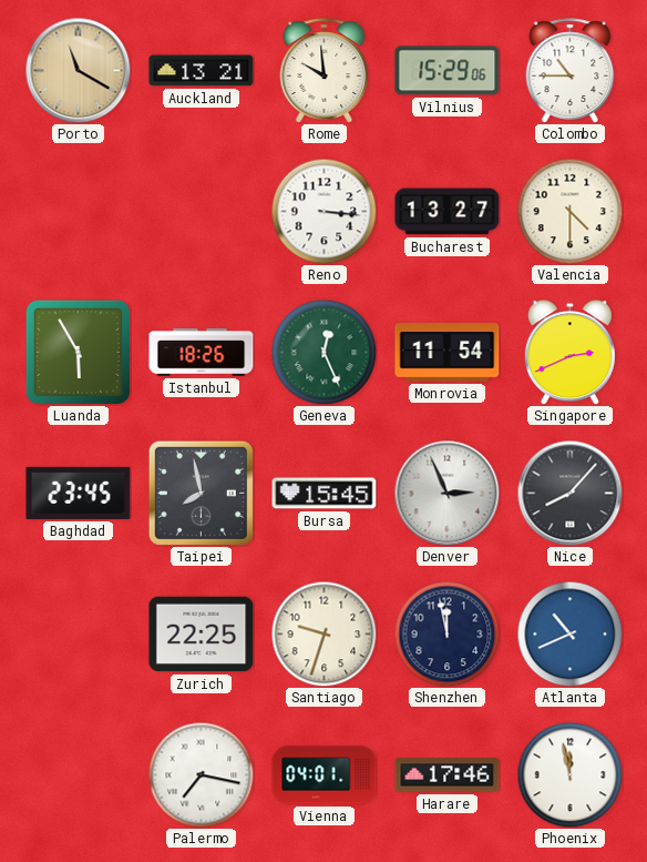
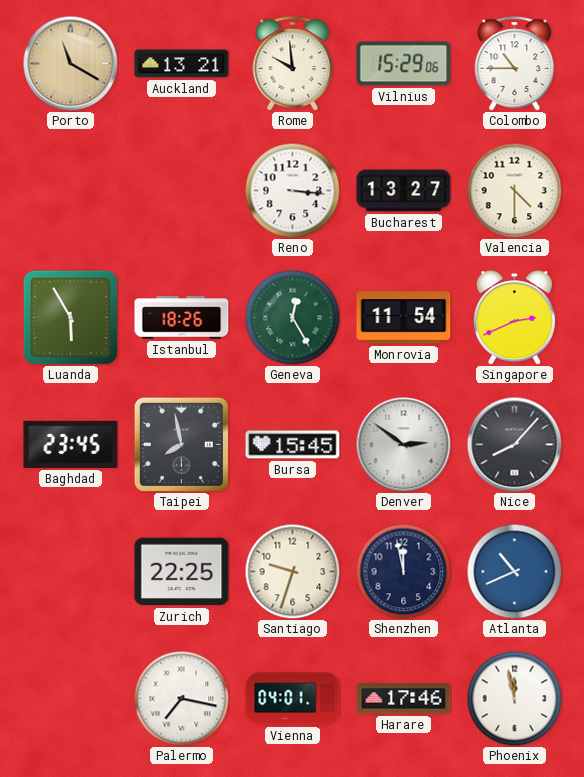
Geneva: 12:26 -> 12:25 (292, 317)
Denver: 2:56 -> 2:51 (403, 444)
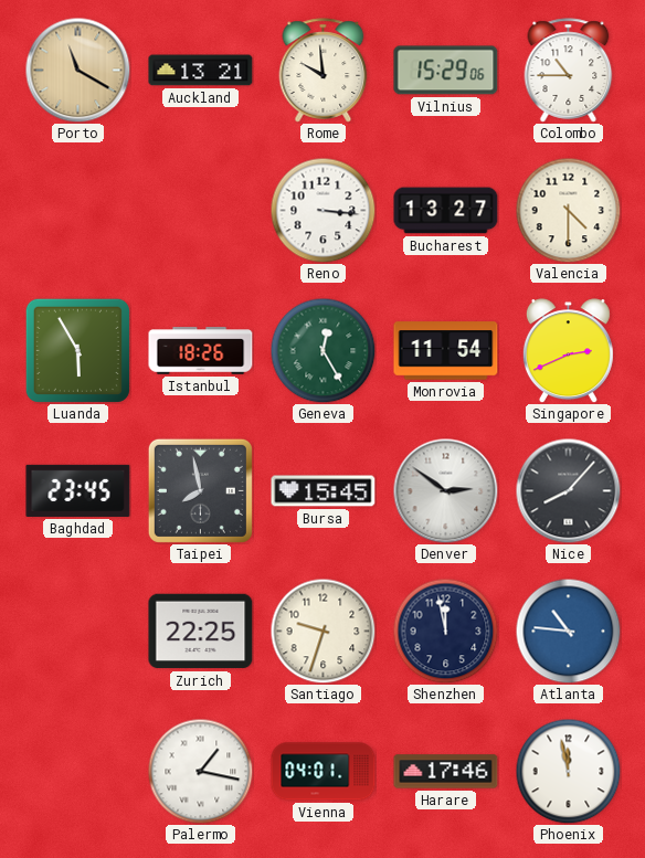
Atlanta: 10:41 -> 10:46 (568, 631)
Palermo: 7:17 -> 1:17 (200, 771)
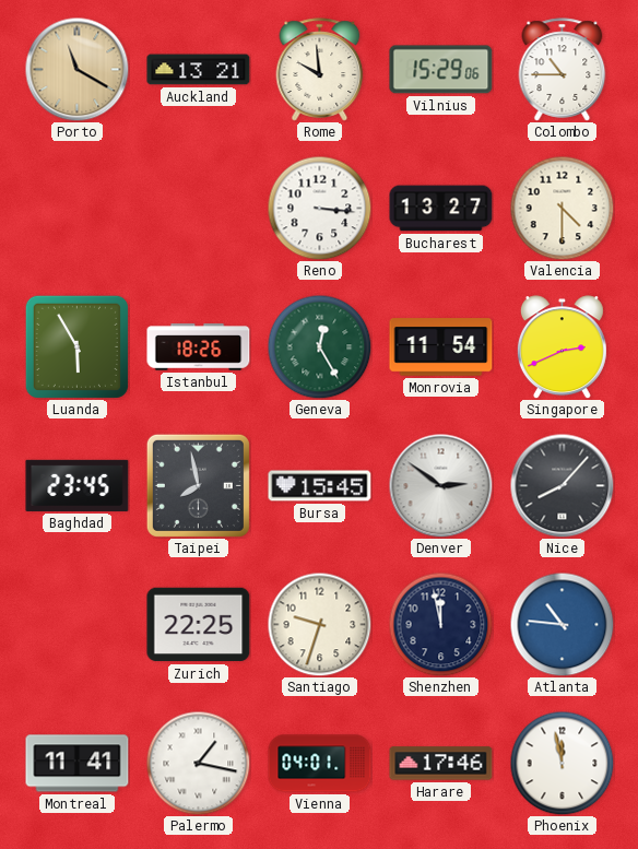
Montreal: none -> 11:41 (78, 764)
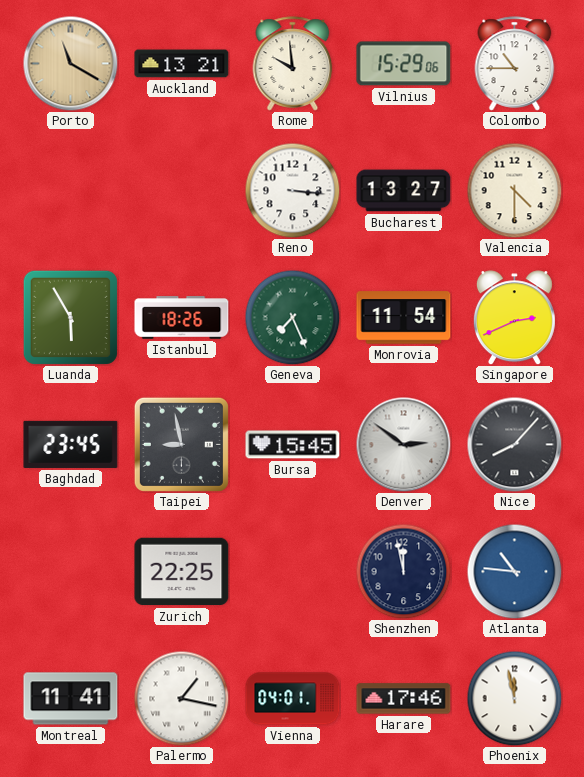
Geneva: 12:25 -> 7:26 (292, 317)
Taipei: 7:58 -> 8:58 (181, 444)
Santiago: 9:33 -> none (319, 624)
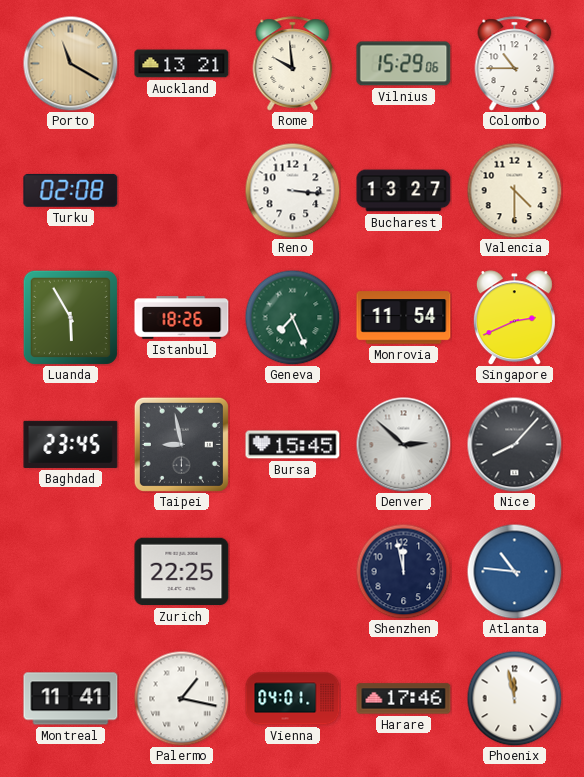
Turku: none -> 02:08 (71, 190)
Denver: 2:51 -> 2:52 (403, 444)
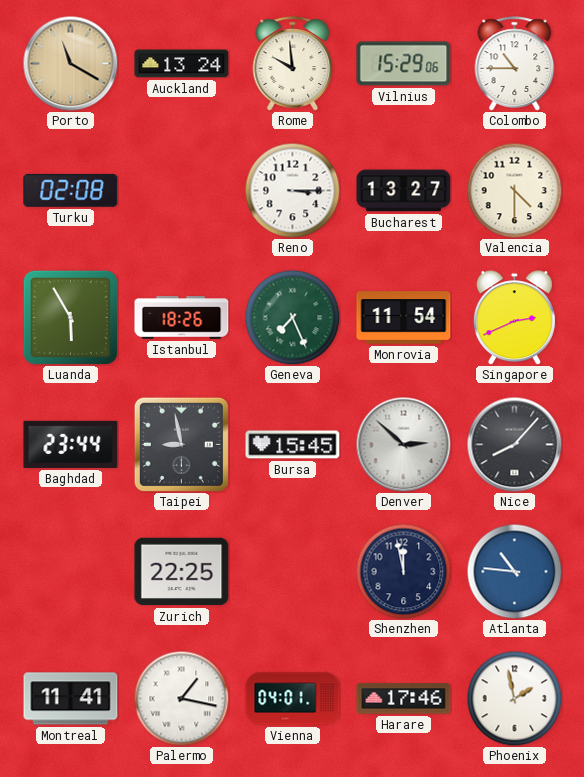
Auckland: 13:21 -> 13:24 (182, 64)
Reno: 3:16 -> 3:15 (292, 190)
Baghdad: 23:45 -> 23:44 (71, 444)
Phoenix: 11:58 -> 1:58 (514, 698)
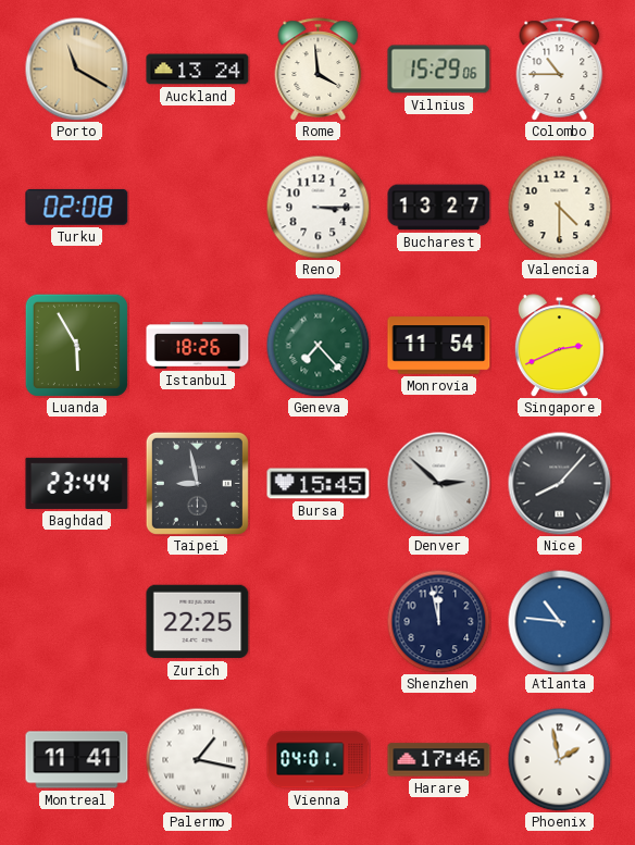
Rome: 9:59 -> 3:59 (319, 70)
Geneva: 7:26 -> 7:23 (317, 345)
